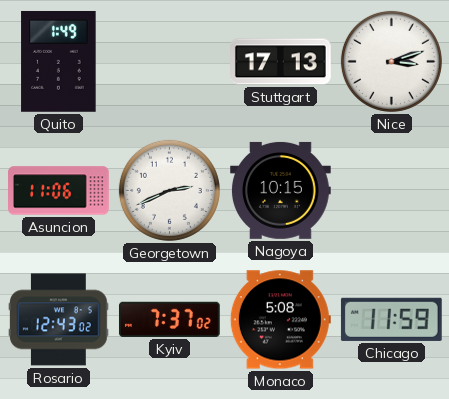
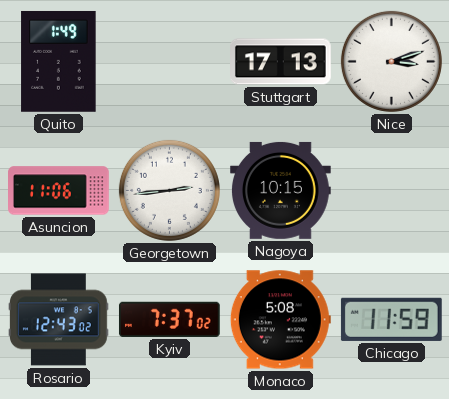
Georgetown: 2:41 -> 2:44 (169, 190)
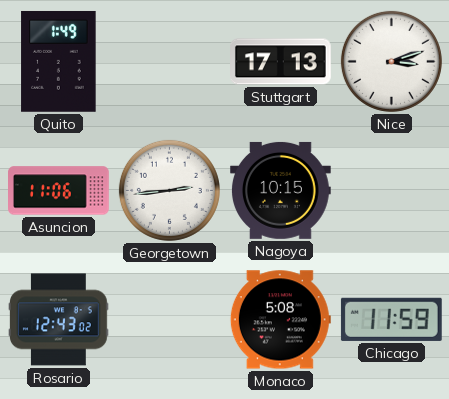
Kyiv: 7:37 -> none (169, 319)
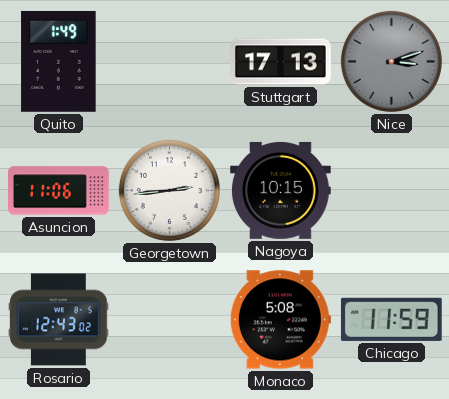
Nice dial: white -> grey (391, 61)
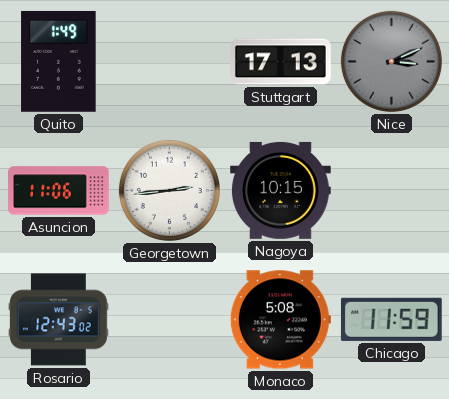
Nice: 3:12 -> 3:11 (391, 61)
